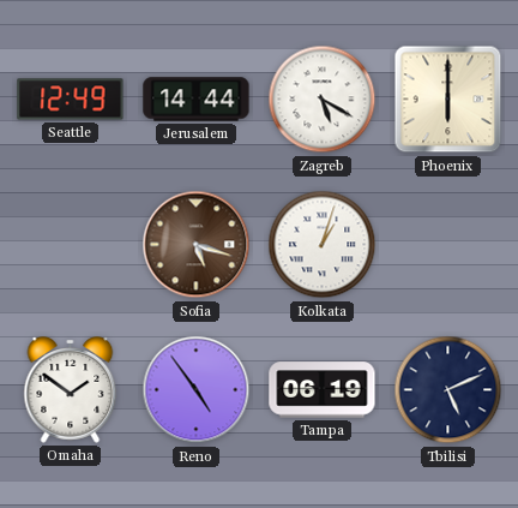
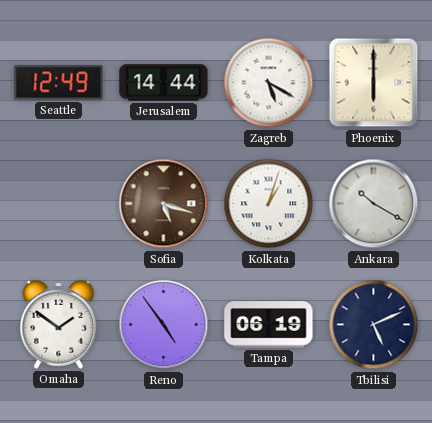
Ankara: none -> 10:20 (374, 204)
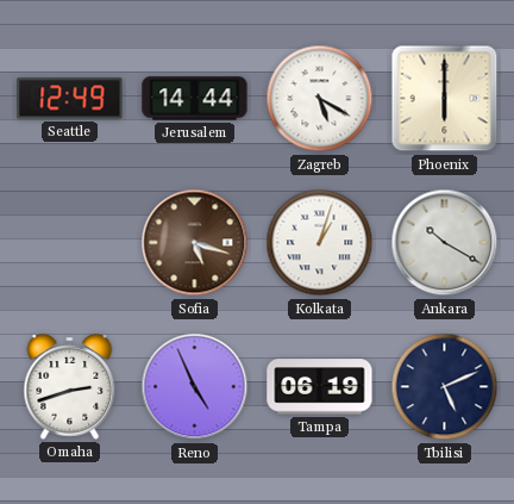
Omaha: 1:51 -> 2:42 (70, 387)
Reno: 4:54 -> 4:56 (195, 387)
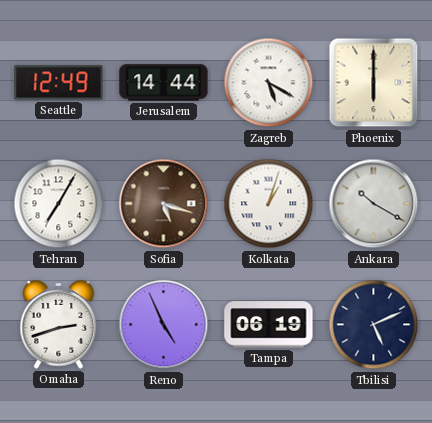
Tehran: none -> 7:05 (59, 204)
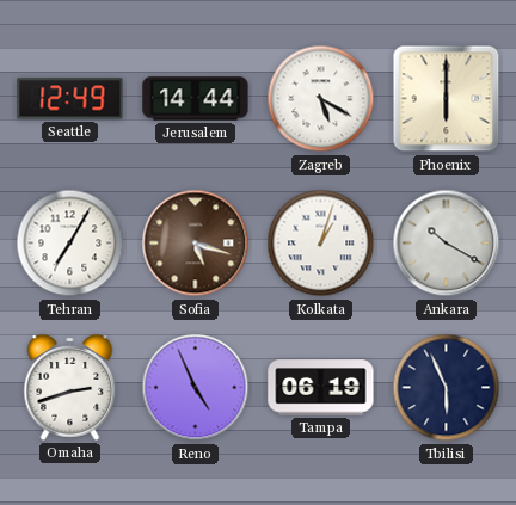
Tbilisi: 5:11 -> 5:56 (447, 388)
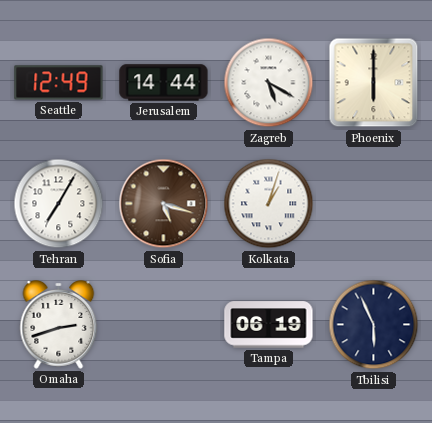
Ankara: 10:20 -> none (447, 244)
Reno: 4:56 -> none (196, 388)
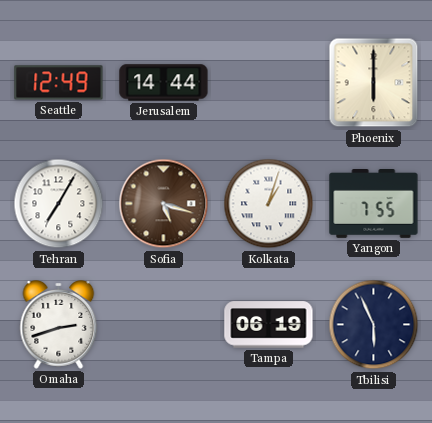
Zagreb: 5:20 -> none (269, 83)
Yangon: none -> 7:55 (374, 204)
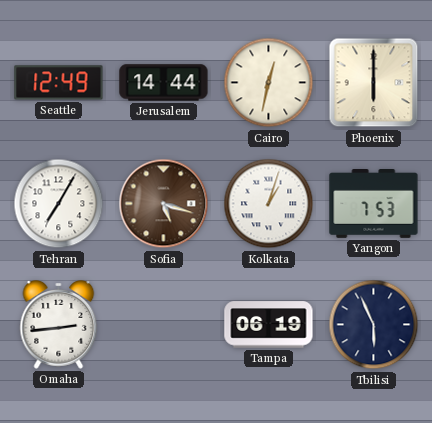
Cairo: none -> 12:32 (269, 83)
Yangon: 7:55 -> 7:53 (374, 204)
Omaha: 2:42 -> 2:44 (59, 325)
